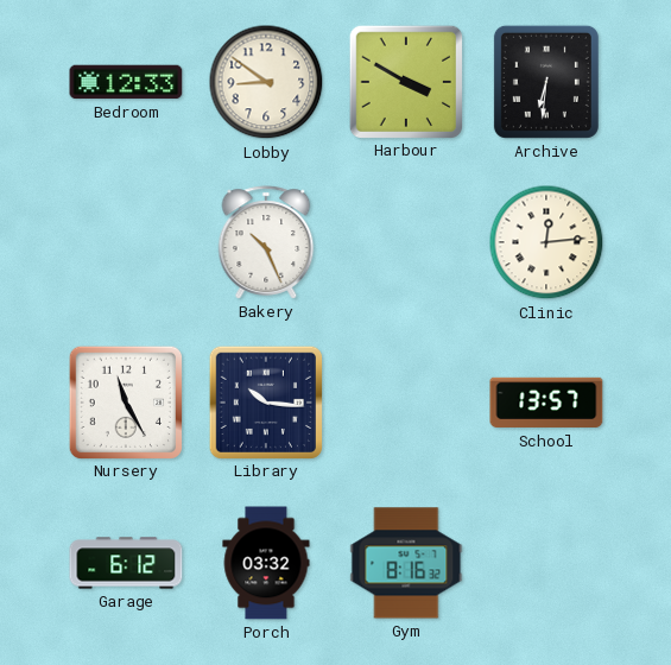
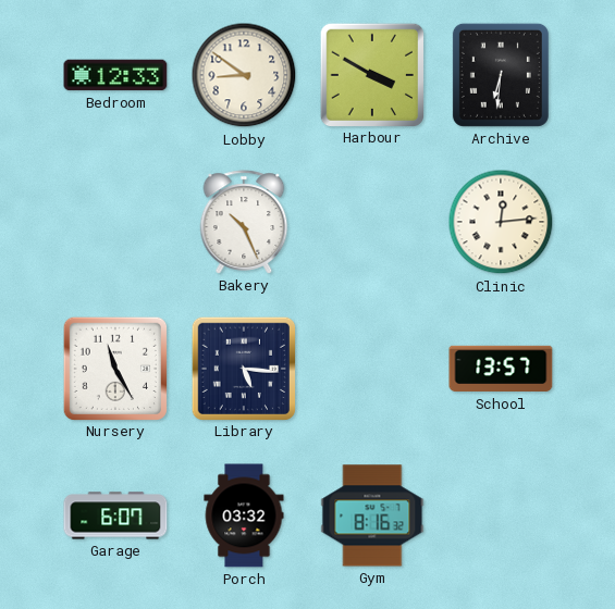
Library: 10:16 -> 5:16 (243, 368)
Garage: 6:12 -> 6:07 (115, 515)
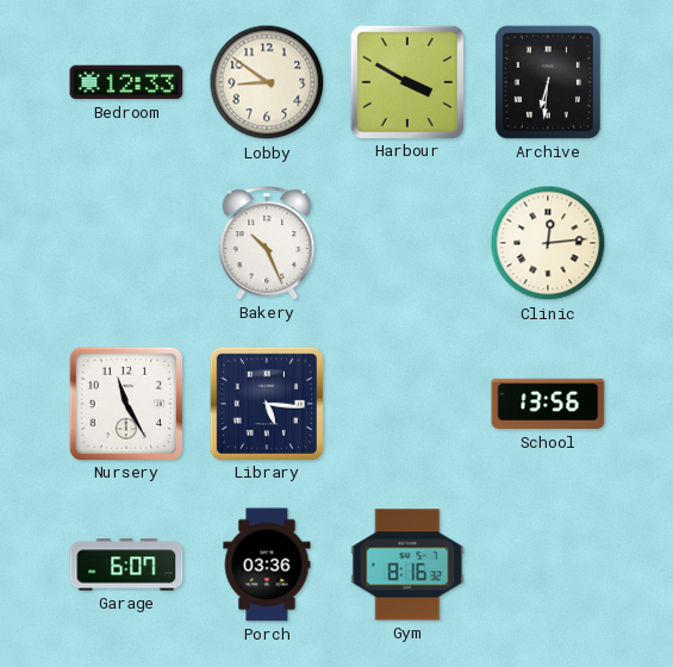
School: 13:57 -> 13:56 (548, 404)
Porch: 03:32 -> 03:36 (267, 565)
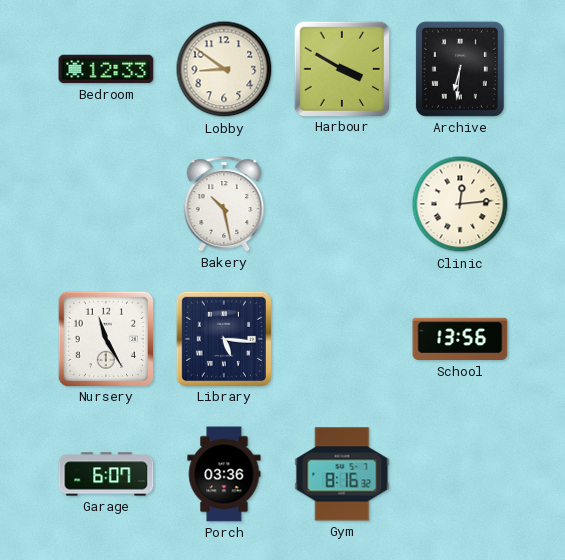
Bakery: 10:26 -> 10:28 (224, 204)
